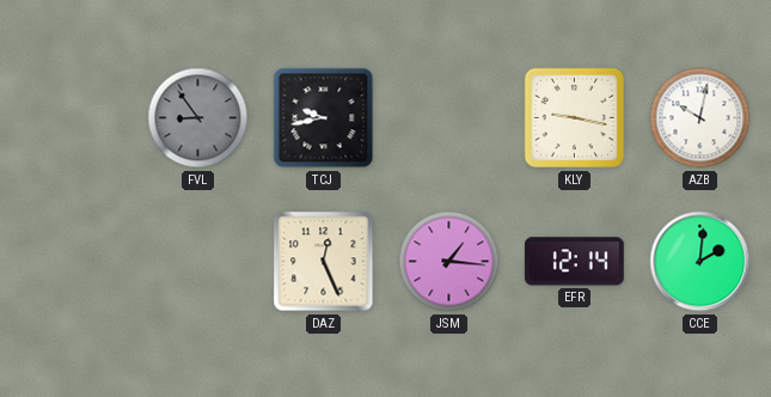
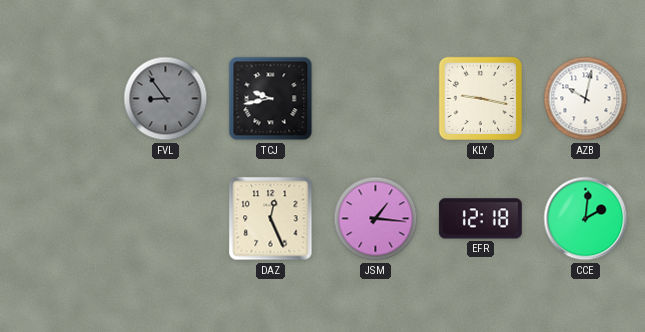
EFR: 12:14 -> 12:18 (480, 219)
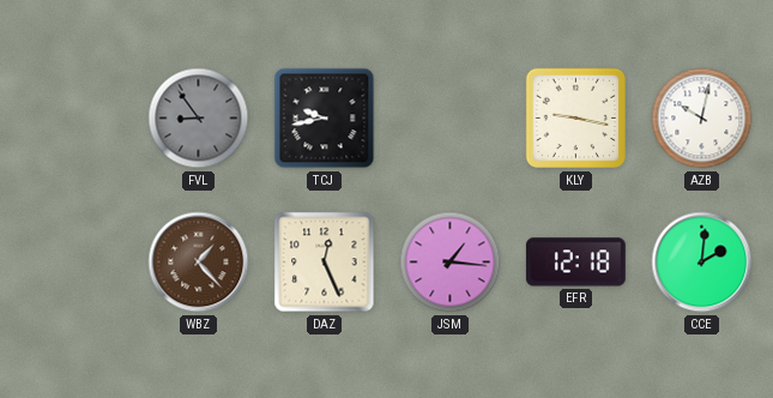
WBZ: none -> 1:23 (199, 263)
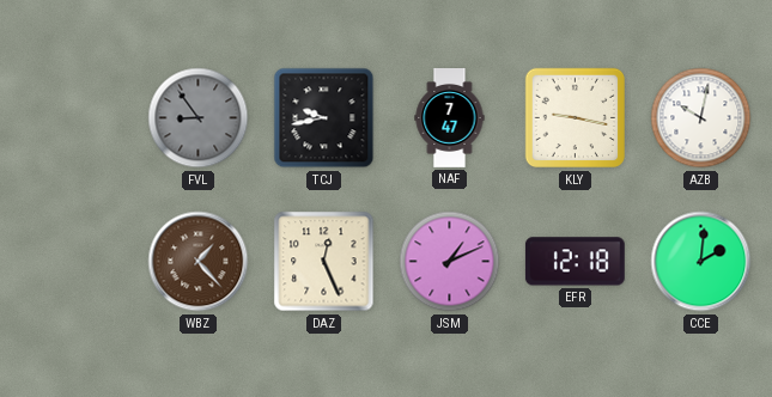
NAF: none -> 7:47 (450, 118)
JSM: 1:16 -> 1:11 (450, 262)
